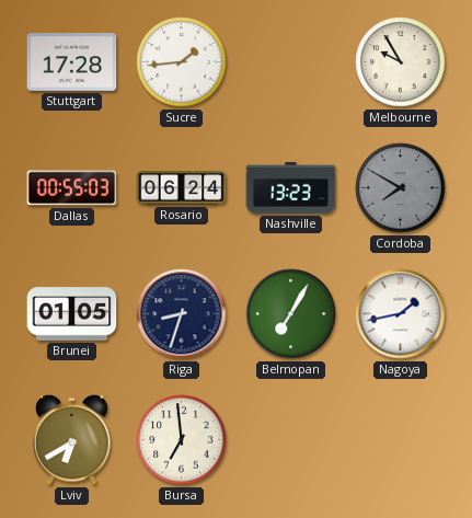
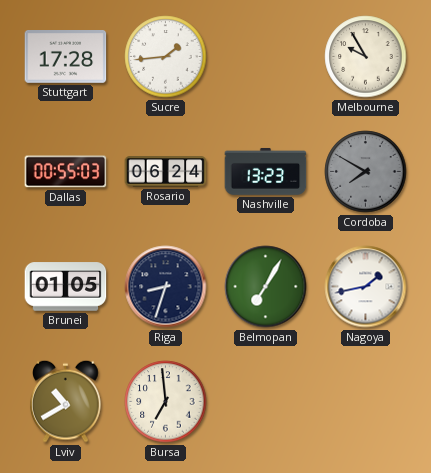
Lviv: 6:40 -> 10:40 (66, 401)
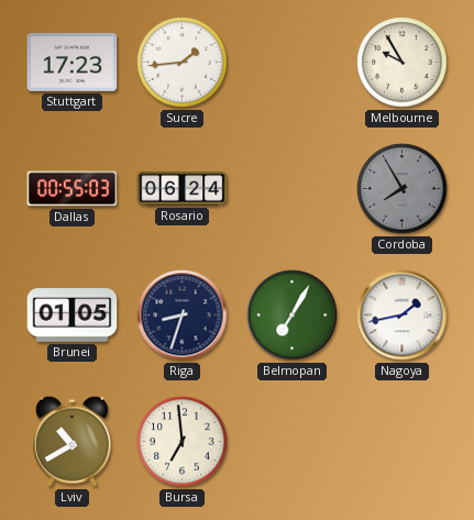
Stuttgart: 17:28 -> 17:23 (73, 63)
Nashville: 13:23 -> none (266, 171)
Cordoba: 7:50 -> 7:55 (403, 189)
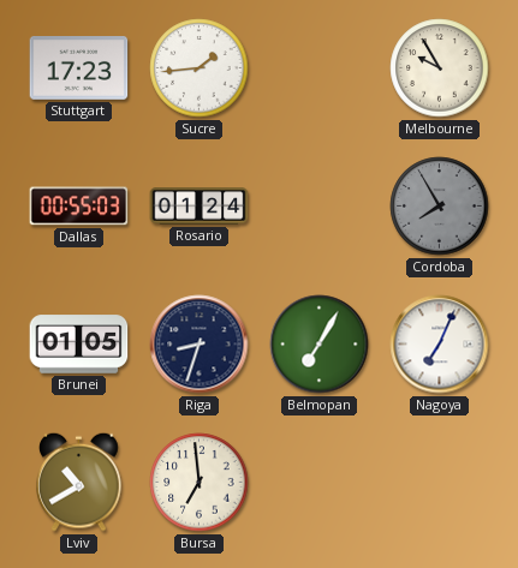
Rosario: 06:24 -> 01:24 (200, 207)
Nagoya: 1:43 -> 7:04 (440, 345)
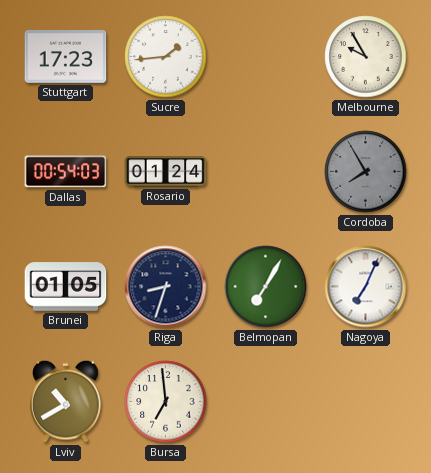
Dallas: 00:55 -> 00:54 (66, 172)
